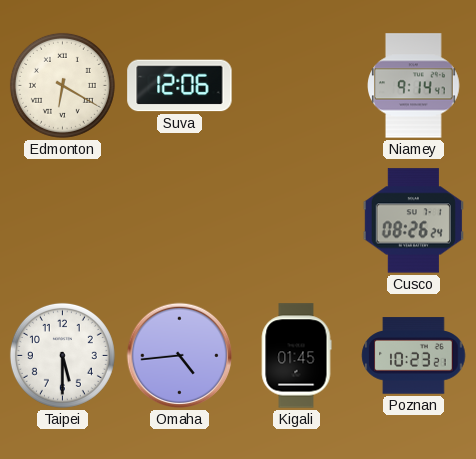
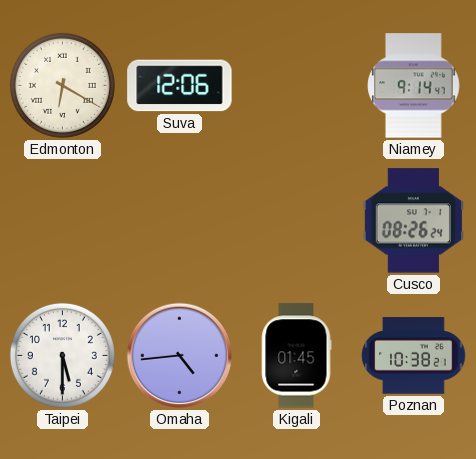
Poznan: 10:23 -> 10:38 (414, 356)
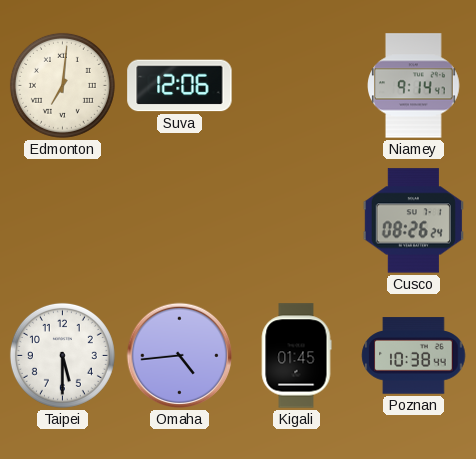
Edmonton: 6:20 -> 7:01 (62, 85)
Poznan: 10:38:21 -> 10:38:44 (414, 356)
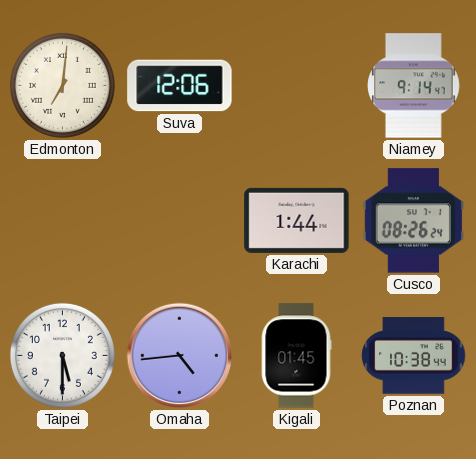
Karachi: none -> 1:44 (297, 220)
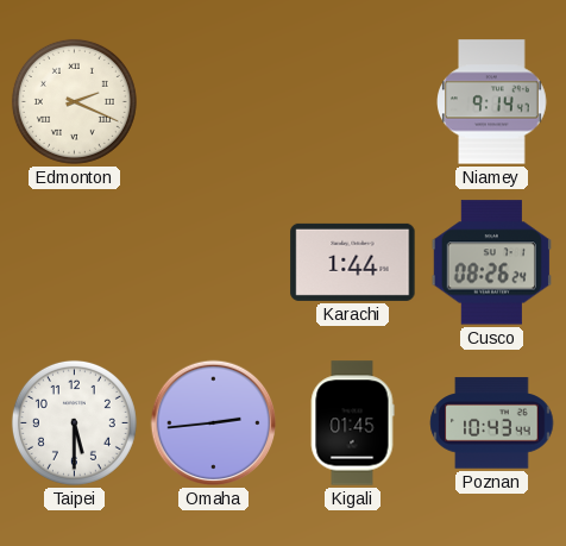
Edmonton: 7:01 -> 2:19 (74, 101)
Suva: 12:06 -> none (180, 86)
Omaha: 4:44 -> 2:44 (214, 423)
Poznan: 10:38 -> 10:43 (492, 423)
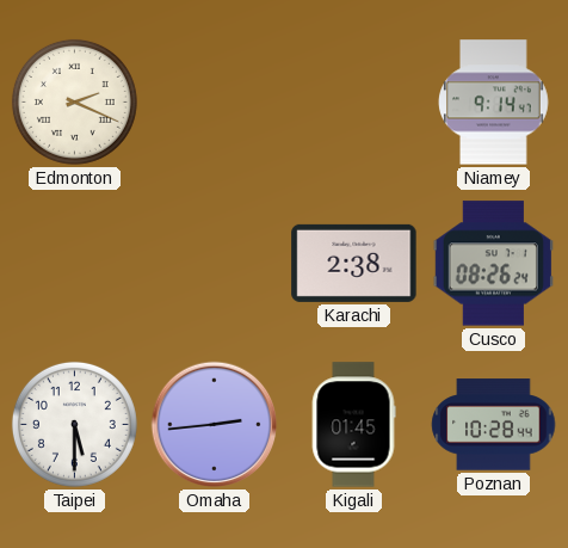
Karachi: 1:44 -> 2:38 (354, 263)
Poznan: 10:43 -> 10:28 (494, 425)
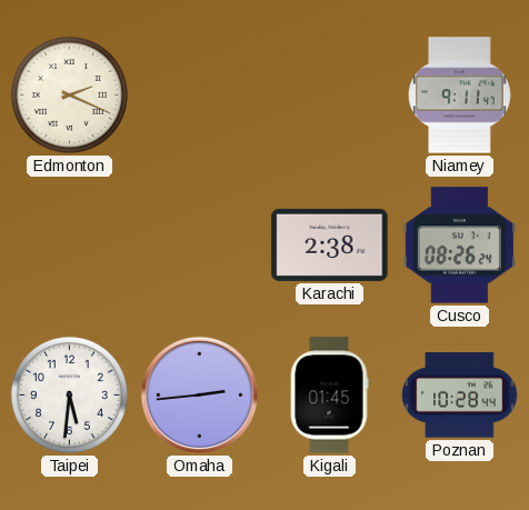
Niamey: 9:14 -> 9:11 (460, 96)
Taipei: 5:30 -> 5:31 (69, 394)
